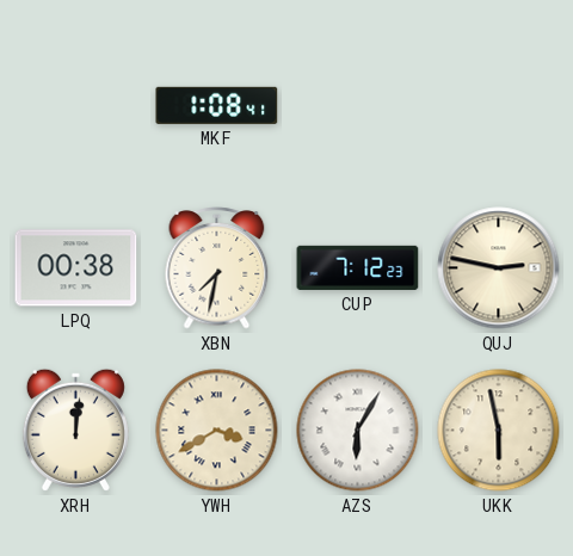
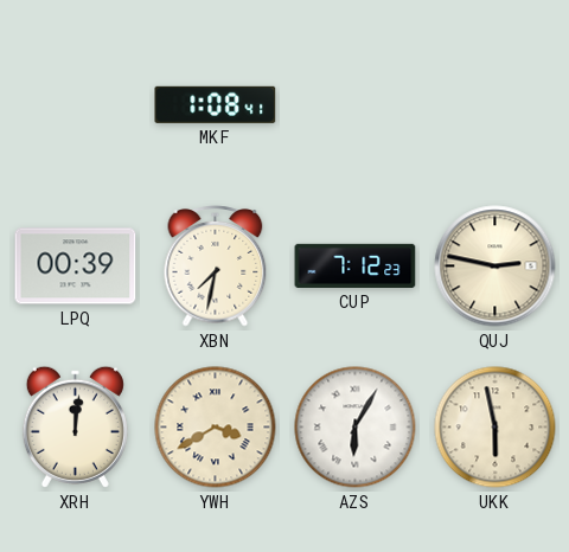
LPQ: 00:38 -> 00:39 (76, 267)
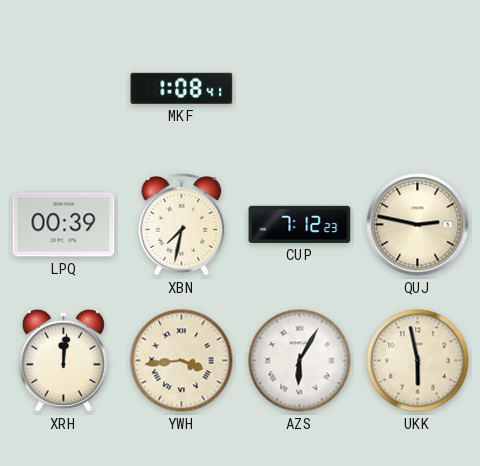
YWH: 3:40 -> 3:44 (182, 361)
